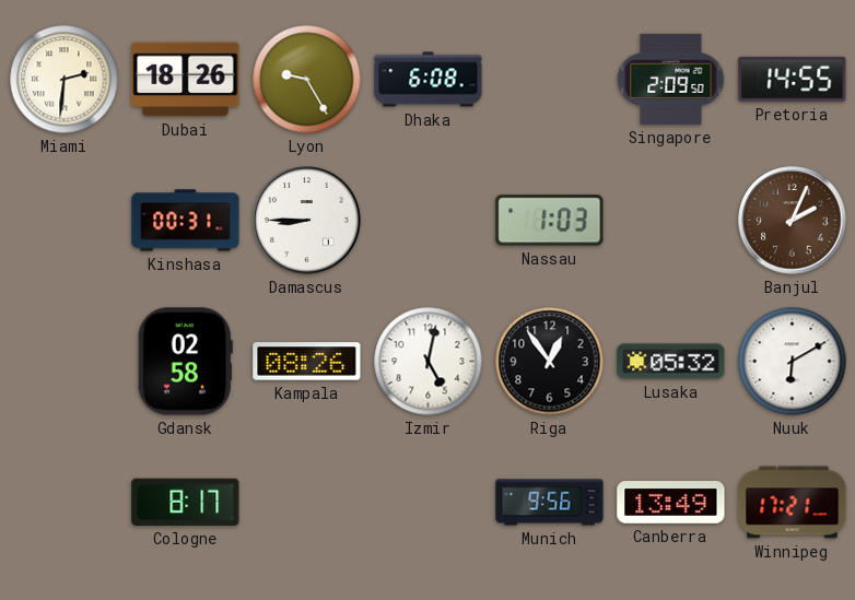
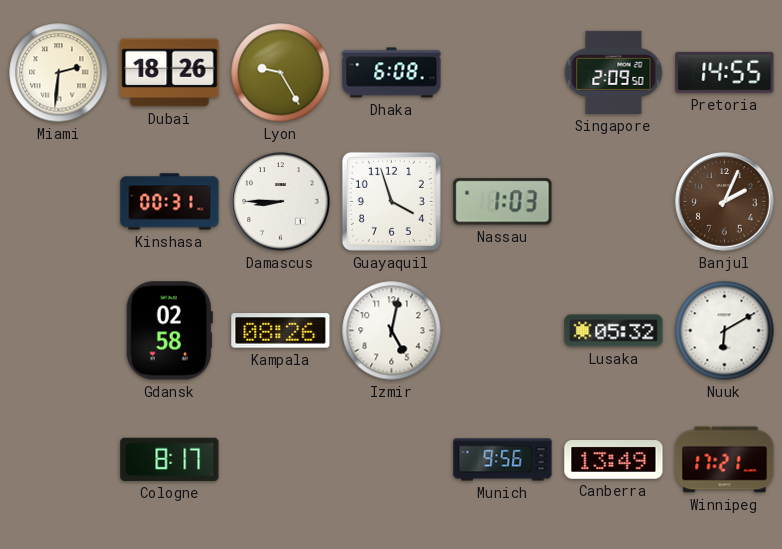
Guayaquil: none -> 3:57 (391, 201)
Riga: 12:54 -> none (550, 362)
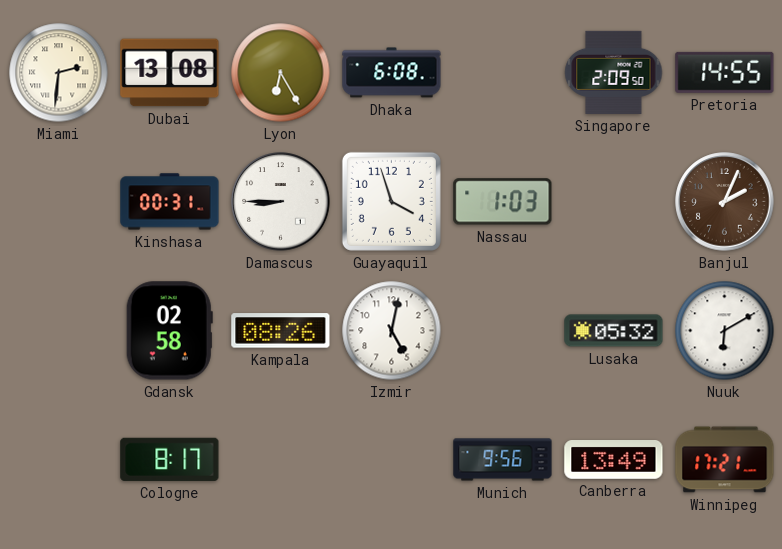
Dubai: 18:26 -> 13:08 (170, 73)
Lyon: 9:25 -> 6:25 (281, 73)
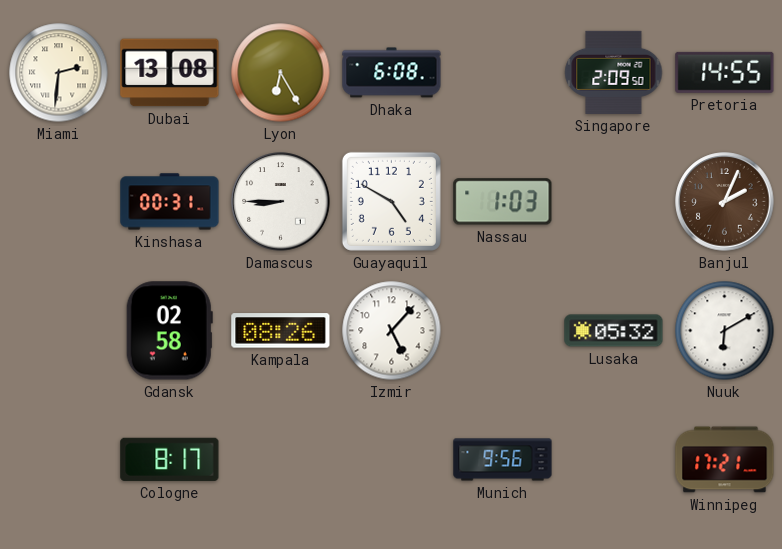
Guayaquil: 3:57 -> 4:50 (391, 201)
Izmir: 5:02 -> 5:07 (392, 331)
Canberra: 13:49 -> none (614, 460)
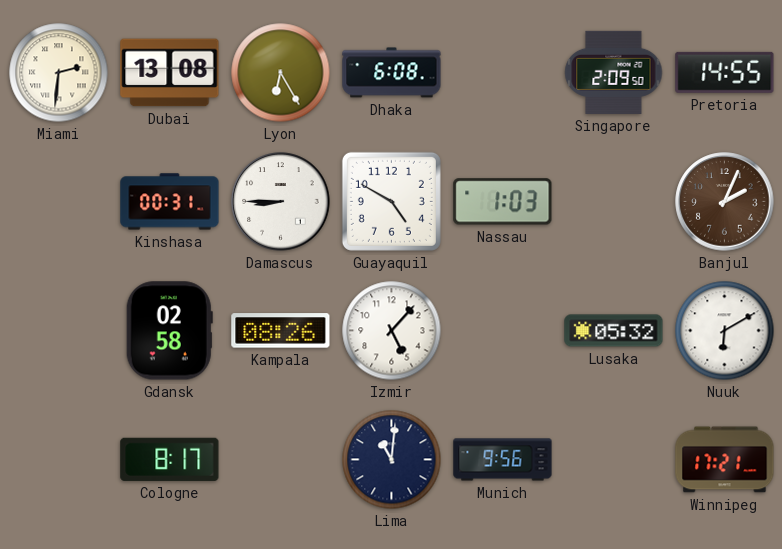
Lima: none -> 11:01 (392, 460)
